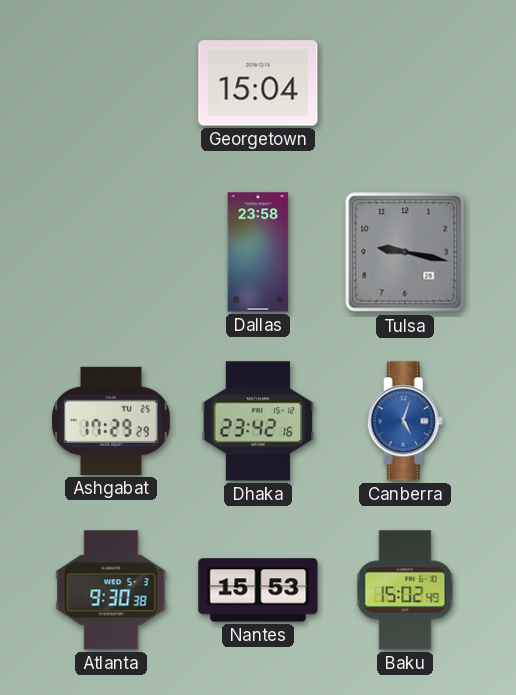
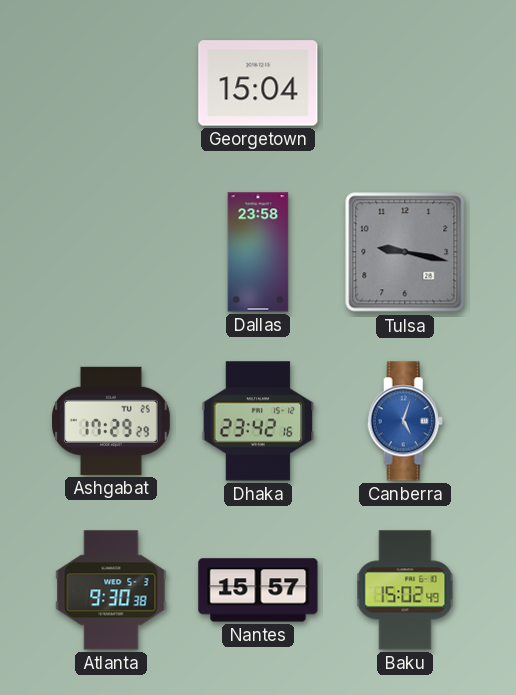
Nantes: 15:53 -> 15:57 (258, 590)
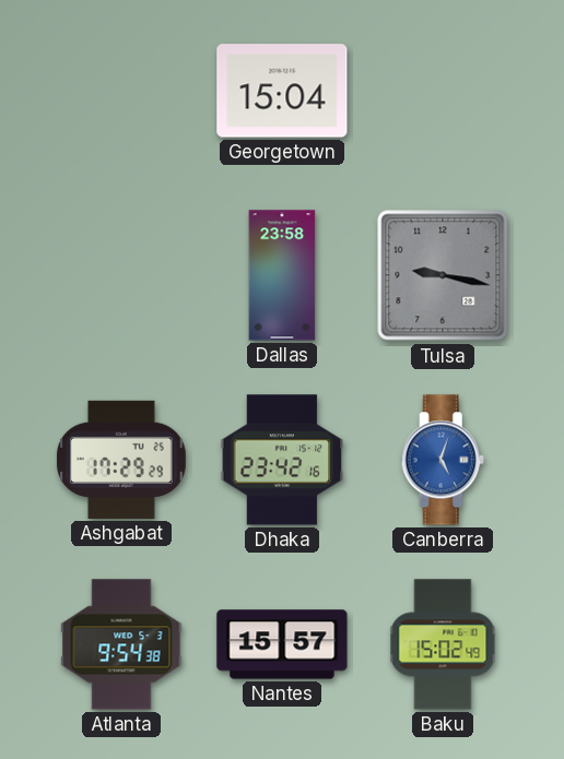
Atlanta: 9:30 -> 9:54 (121, 644)
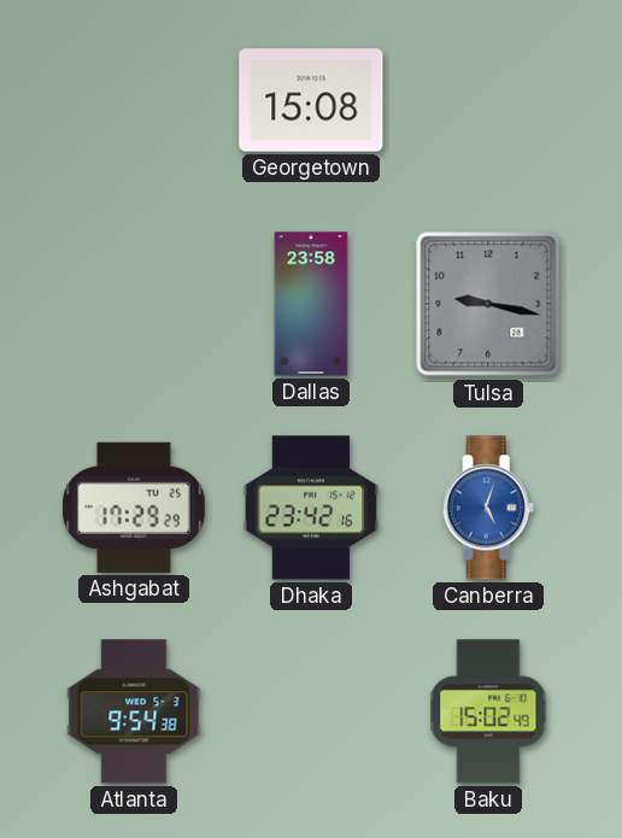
Georgetown: 15:04 -> 15:08 (311, 100)
Nantes: 15:57 -> none (282, 644)
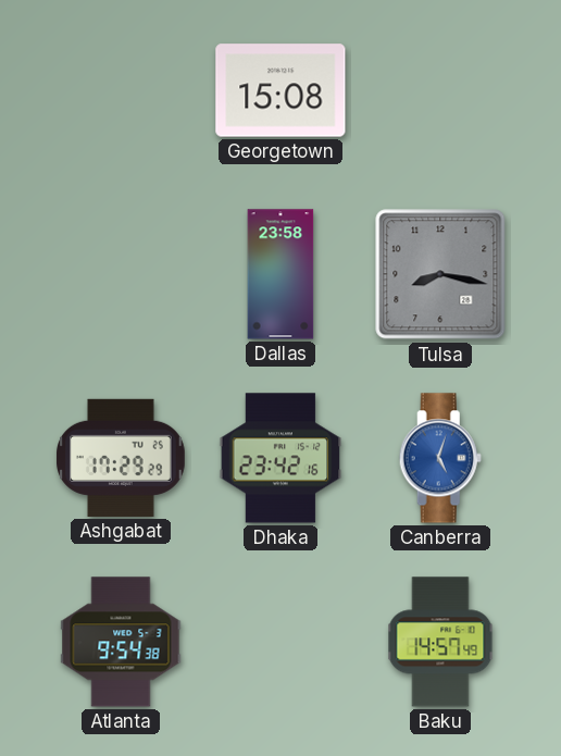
Tulsa: 9:17 -> 8:17 (440, 274)
Baku: 15:02 -> 14:57 (440, 642)
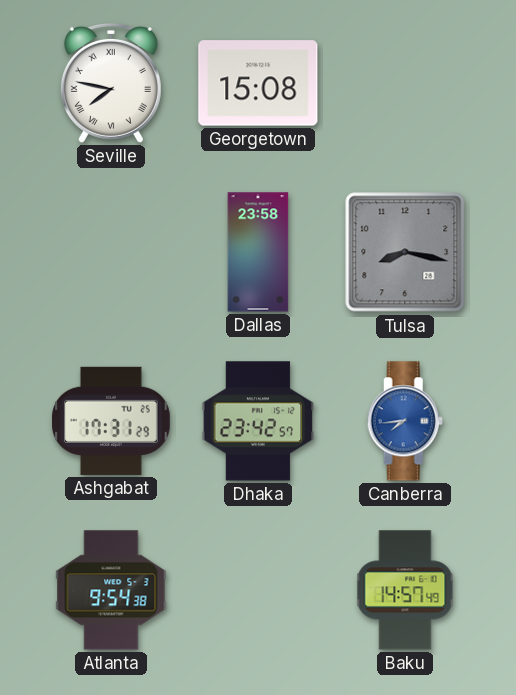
Seville: none -> 7:47 (111, 83)
Ashgabat: 17:29 -> 17:31 (112, 421)
Dhaka: 23:42:16 -> 23:42:57 (258, 421)
Canberra: 5:03 -> 7:44 (405, 421)
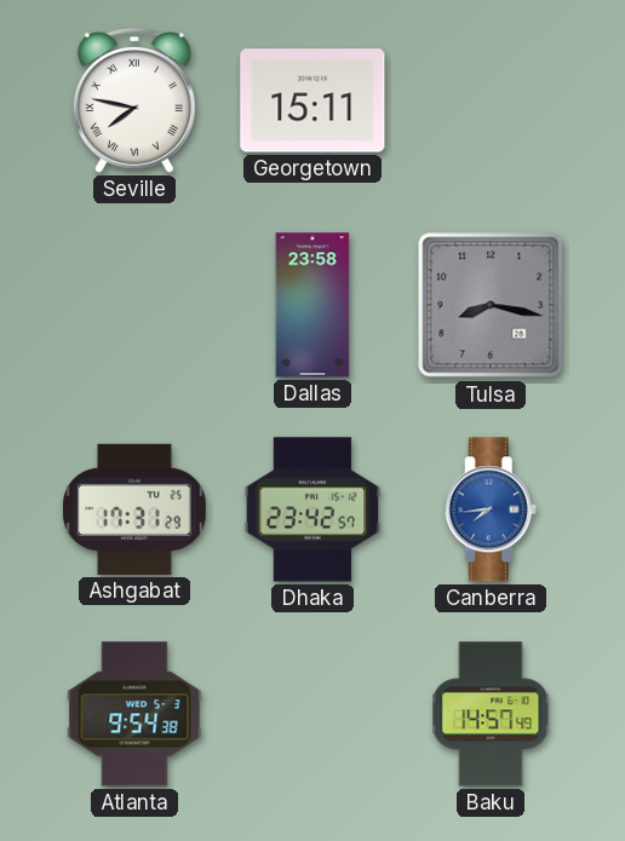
Georgetown: 15:08 -> 15:11 (312, 100)
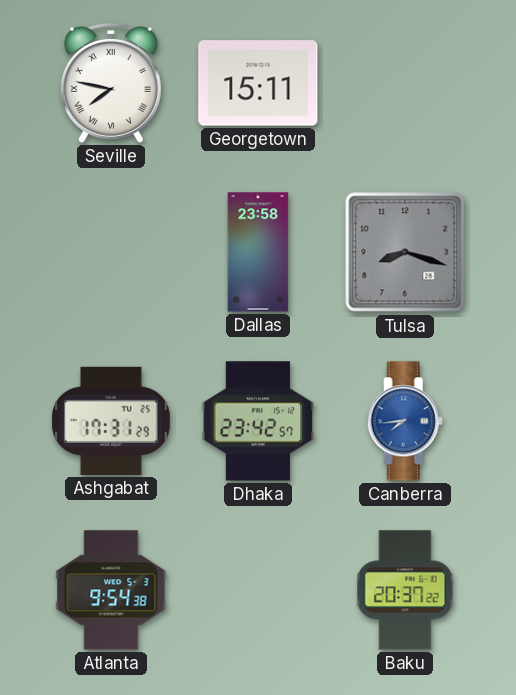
Tulsa: 8:17 -> 8:18 (405, 252)
Baku: 14:57 -> 20:37 (405, 590)
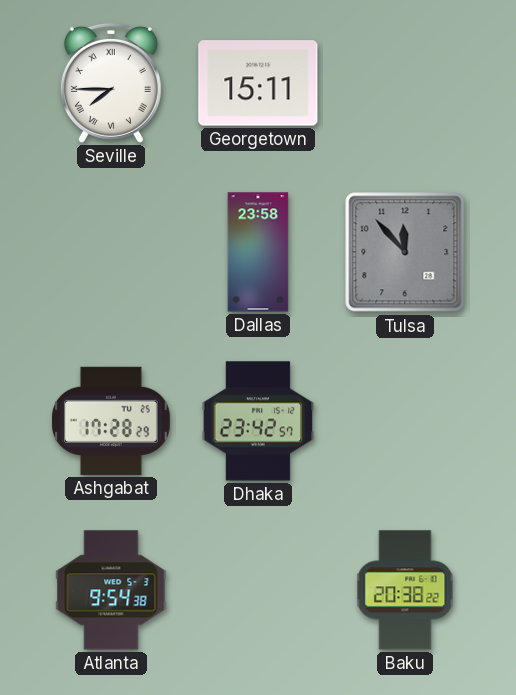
Seville: 7:47 -> 7:45 (111, 83)
Tulsa: 8:18 -> 11:53 (405, 252)
Ashgabat: 17:31 -> 17:28 (112, 421)
Canberra: 7:44 -> none (405, 421)
Baku: 20:37 -> 20:38 (405, 590)
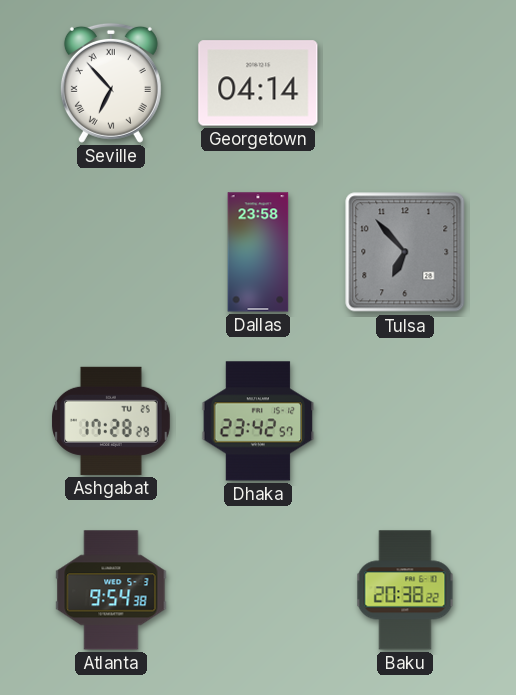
Seville: 7:45 -> 6:53 (111, 83)
Georgetown: 15:11 -> 04:14 (258, 83)
Tulsa: 11:53 -> 6:53 (405, 252)
